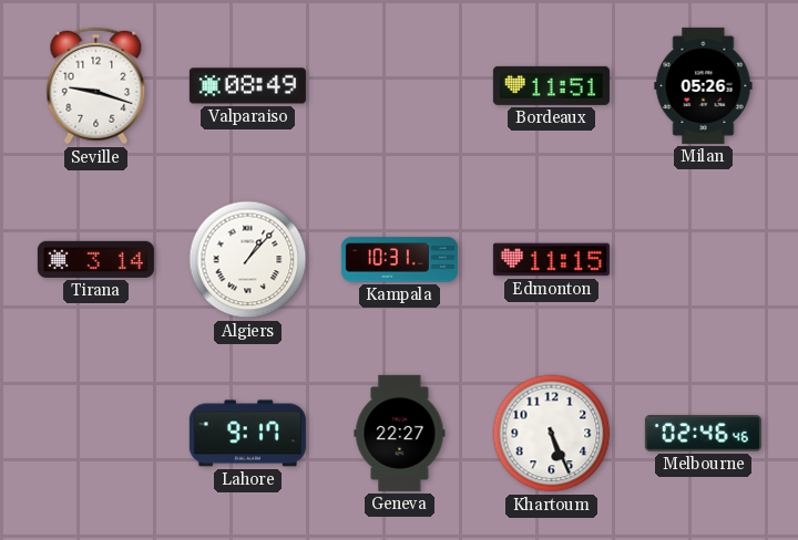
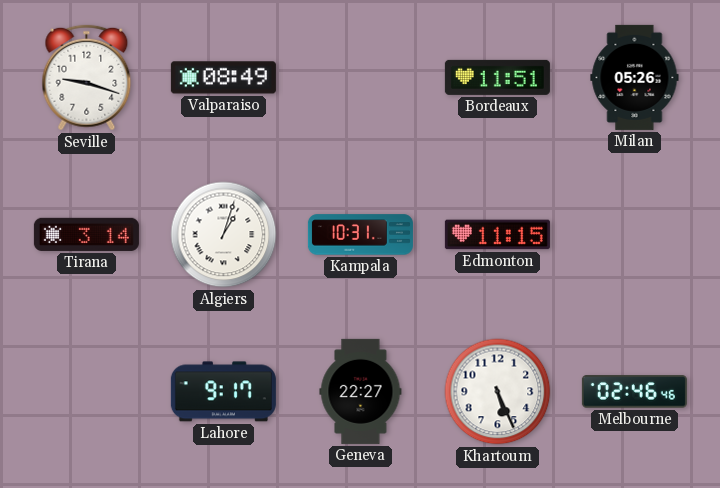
Algiers: 1:07 -> 1:03 (224, 235)
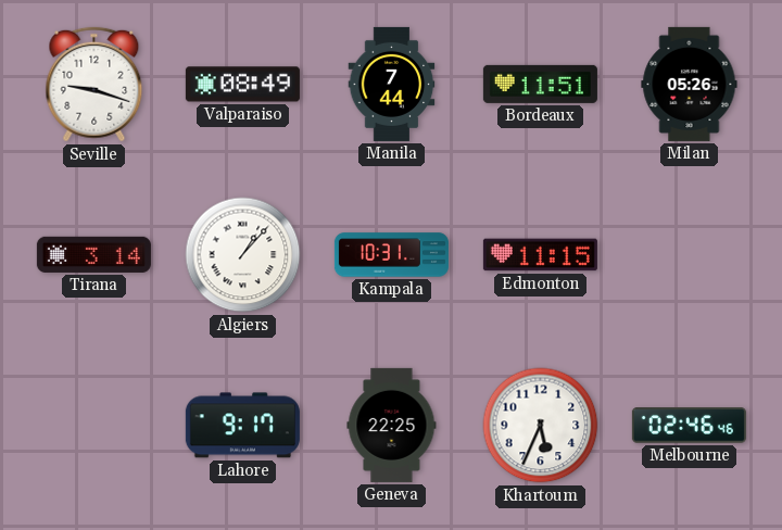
Manila: none -> 7:44 (392, 84)
Algiers: 1:03 -> 1:07 (243, 255)
Geneva: 22:27 -> 22:25 (392, 425)
Khartoum: 5:26 -> 5:34 (541, 426)
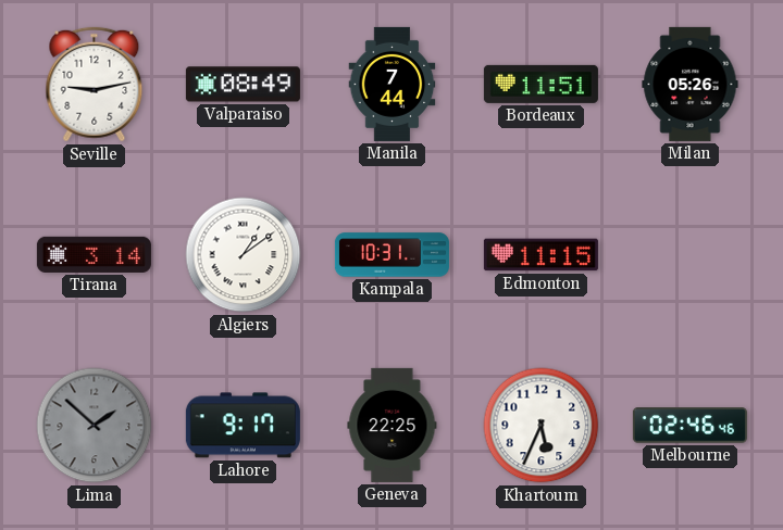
Seville: 9:18 -> 9:13 (95, 85)
Algiers: 1:07 -> 1:09 (244, 255)
Lima: none -> 1:52 (95, 426)
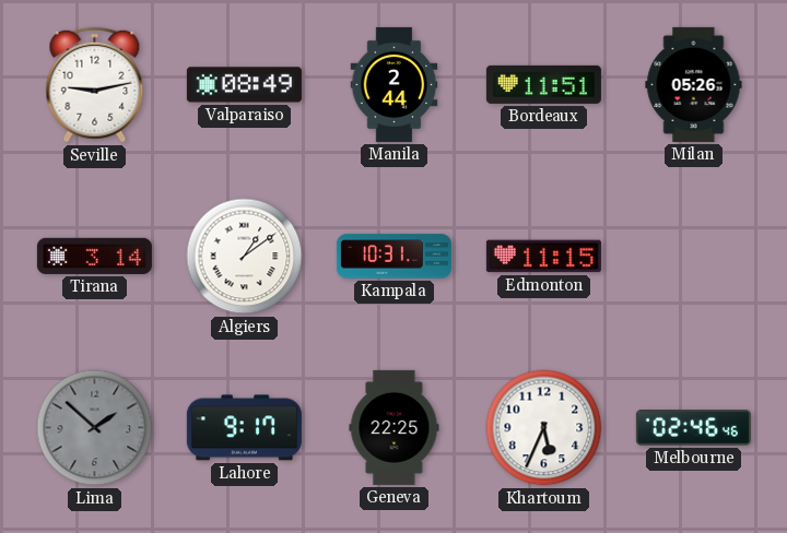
Manila: 7:44 -> 2:44 (395, 84)
